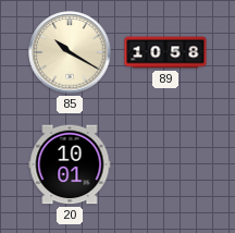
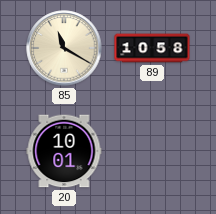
85: 10:20 -> 11:20 (64, 48)
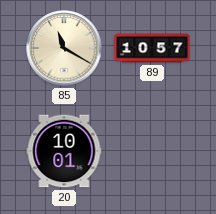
89: 10:58 -> 10:57 (152, 48)
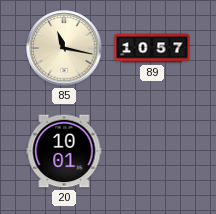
85: 11:20 -> 11:17 (64, 48)
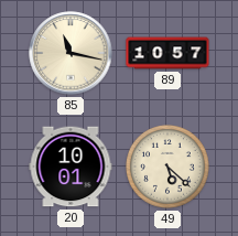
49: none -> 5:22 (169, 168)
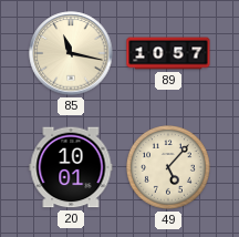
49: 5:22 -> 5:07 (169, 168)
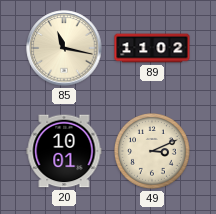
89: 10:57 -> 11:02 (152, 48)
49: 5:07 -> 3:11 (153, 152)
